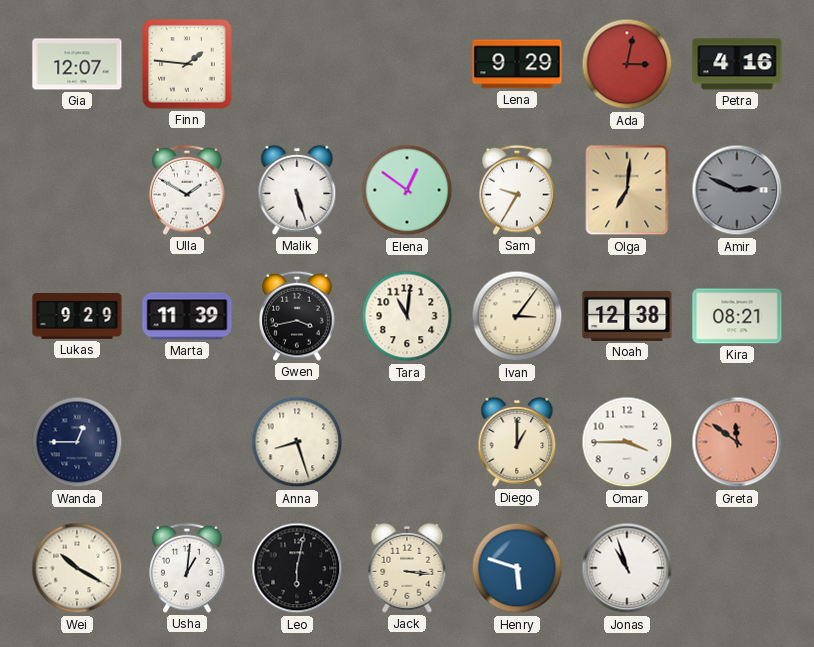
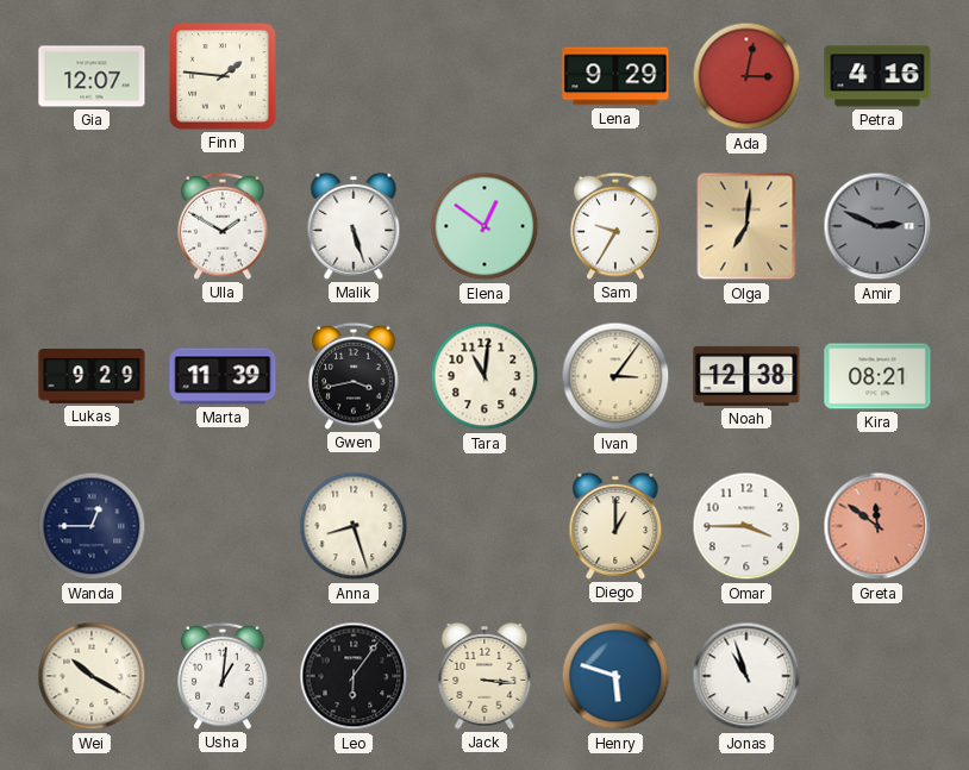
Leo: 6:02 -> 6:06 (354, 676)
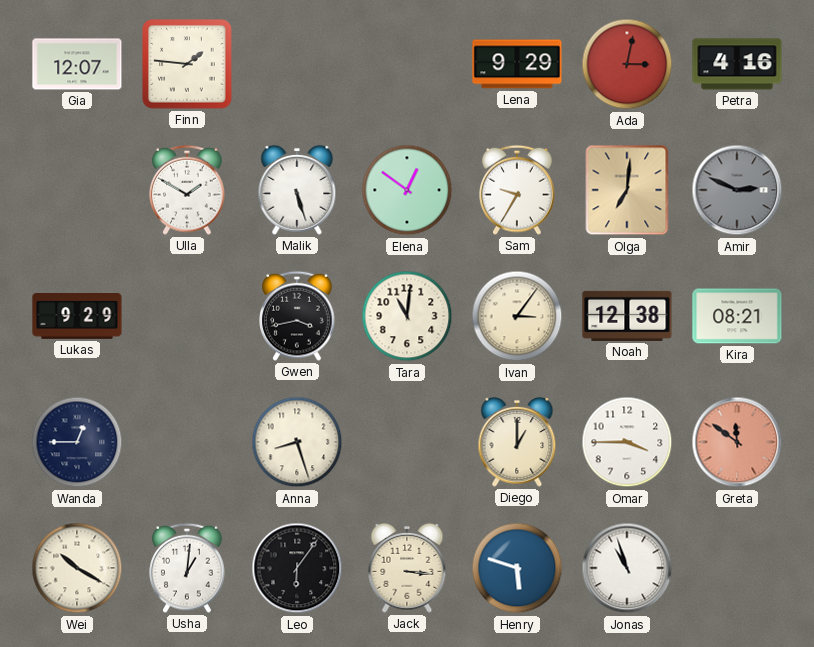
Marta: 11:39 -> none (223, 376)
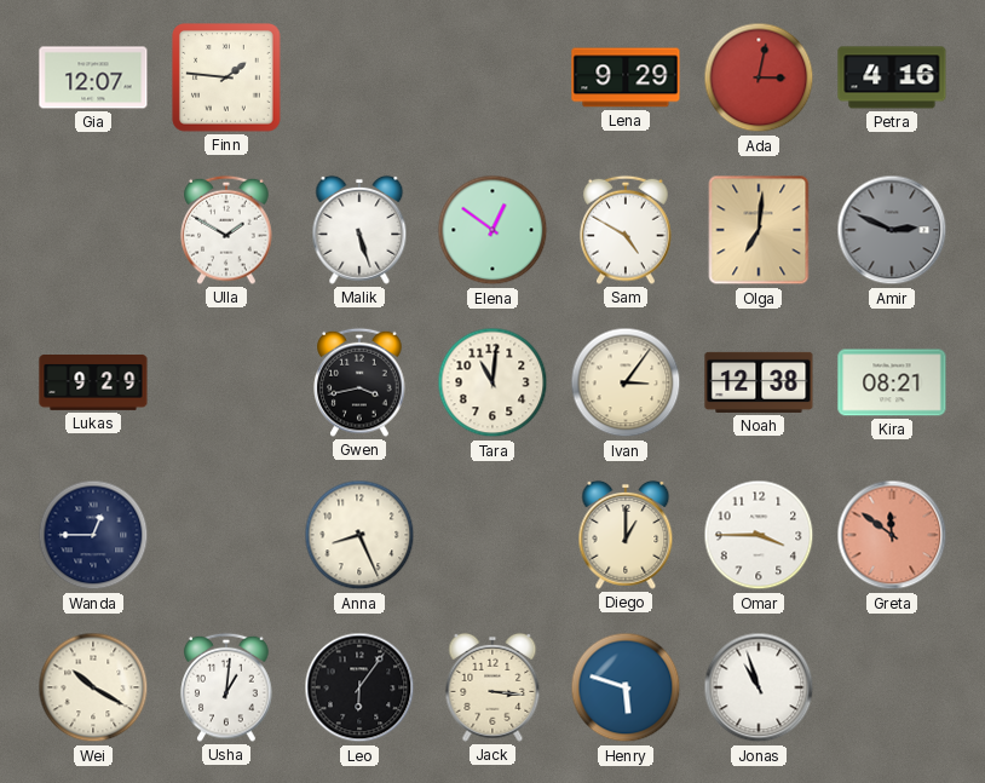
Sam: 9:35 -> 4:50 (626, 230)
Anna: 8:27 -> 8:26 (359, 535)
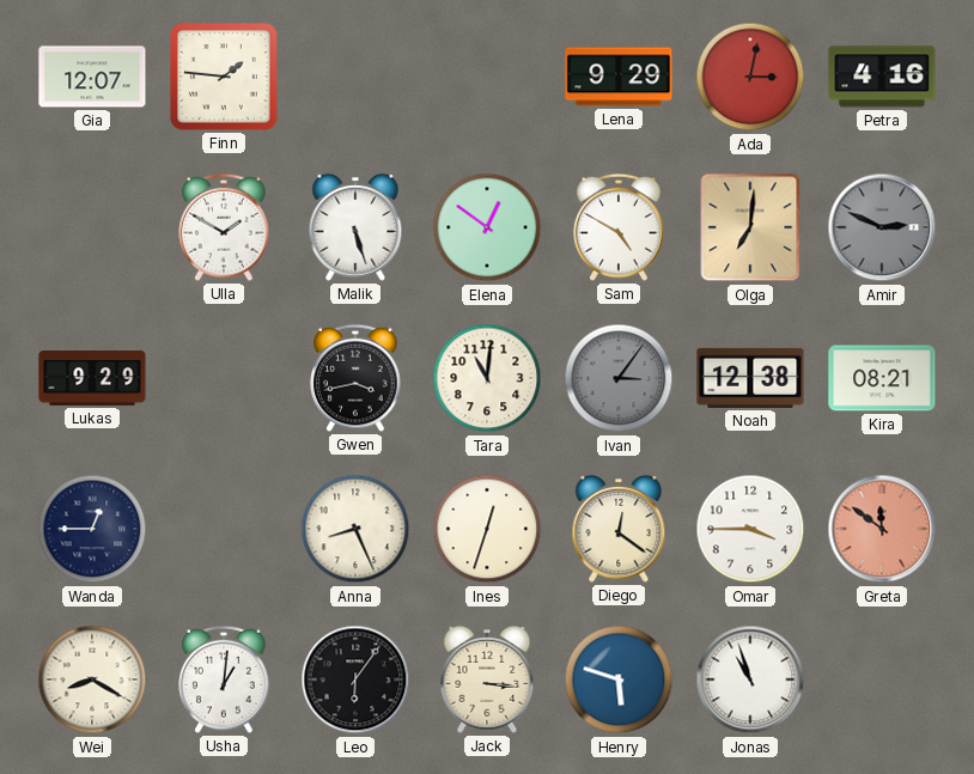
Ivan dial: cream -> grey (619, 378)
Ines: none -> 12:33 (487, 529)
Diego: 1:00 -> 12:21 (619, 529)
Wei: 10:20 -> 8:20 (92, 679)
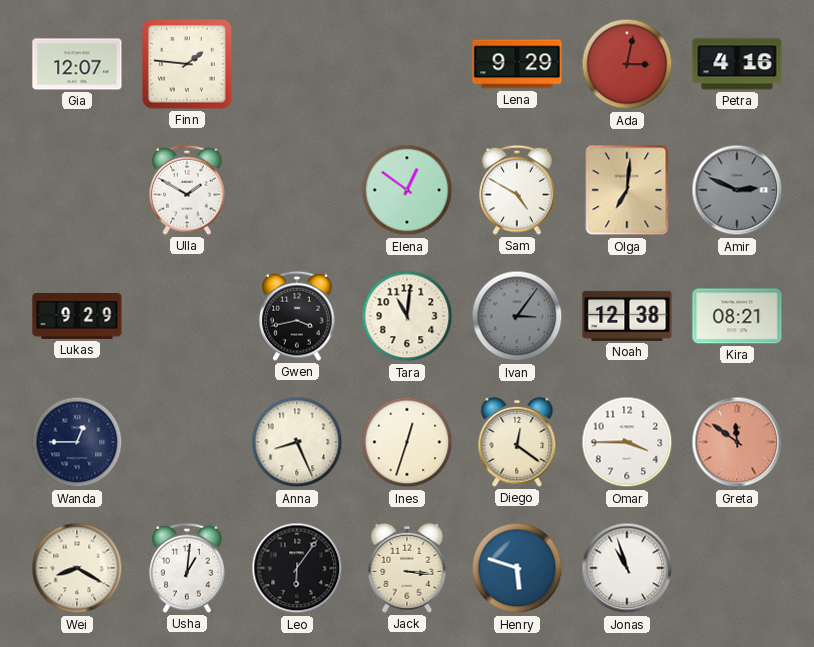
Malik: 5:27 -> none (355, 227)
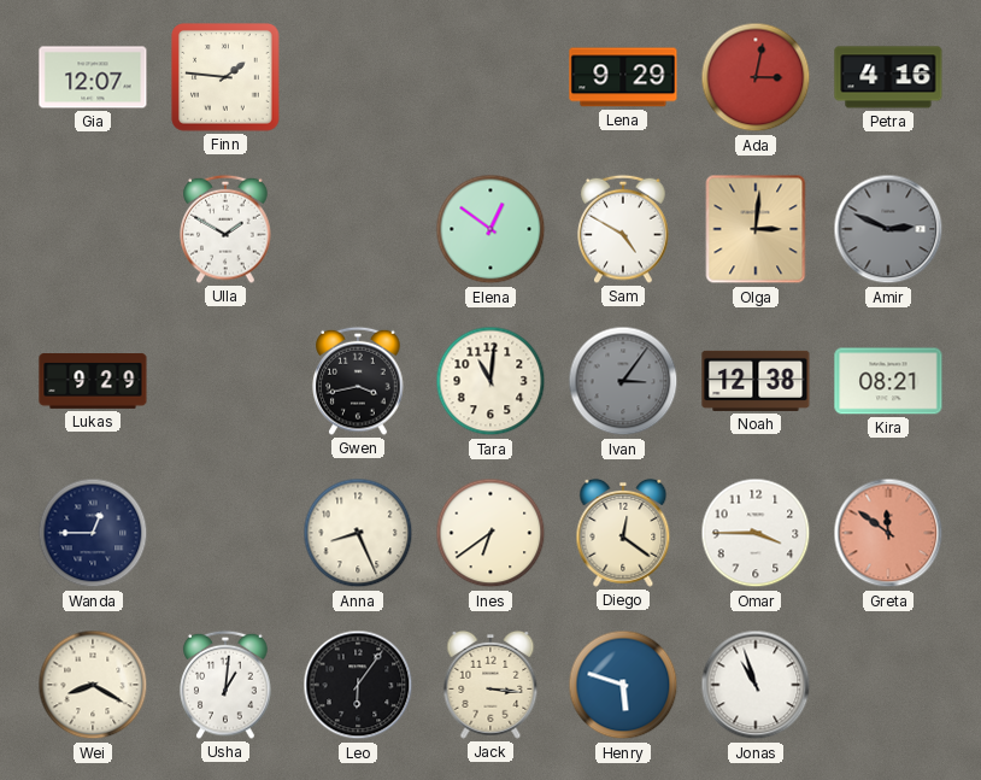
Olga: 7:01 -> 3:01 (756, 229)
Ines: 12:33 -> 6:39 (490, 533)
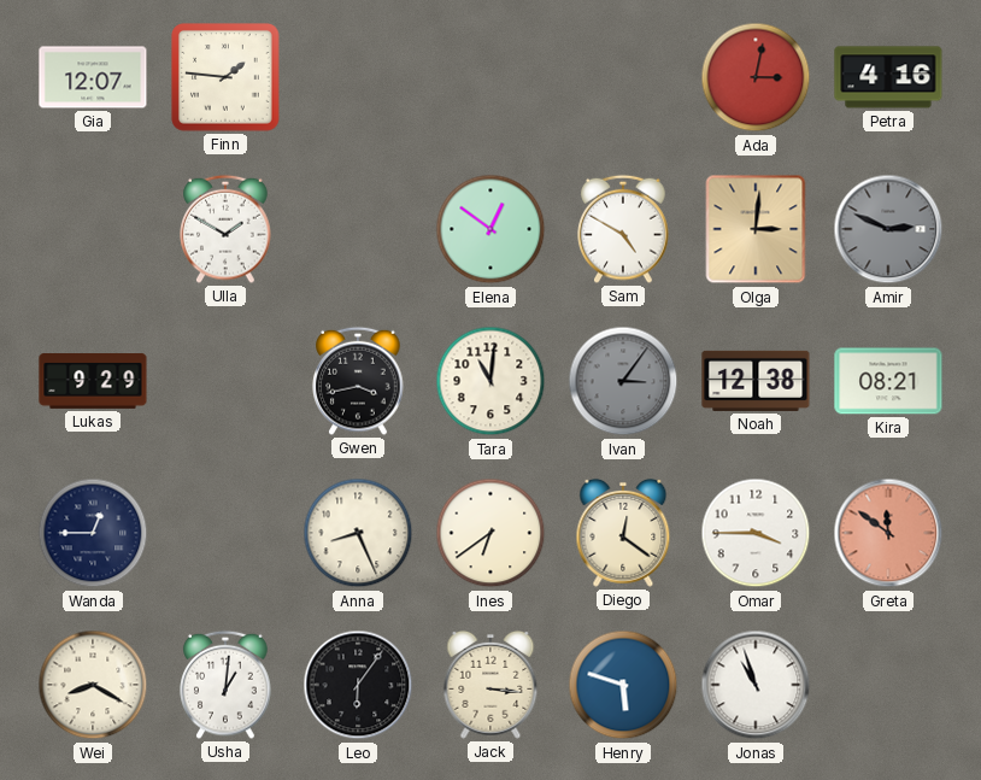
Lena: 9:29 -> none (623, 77)
